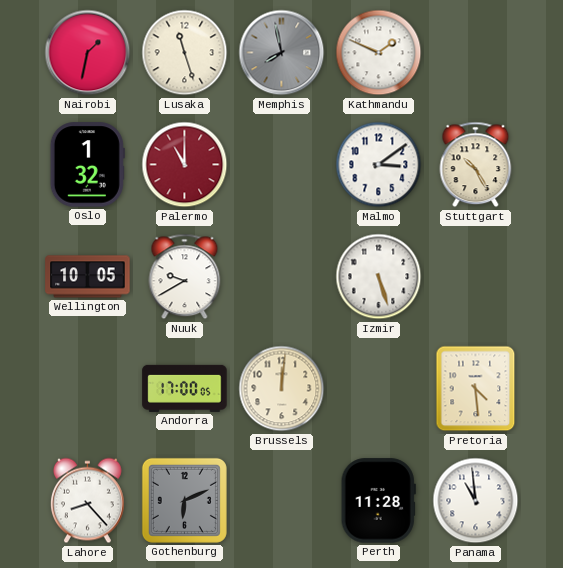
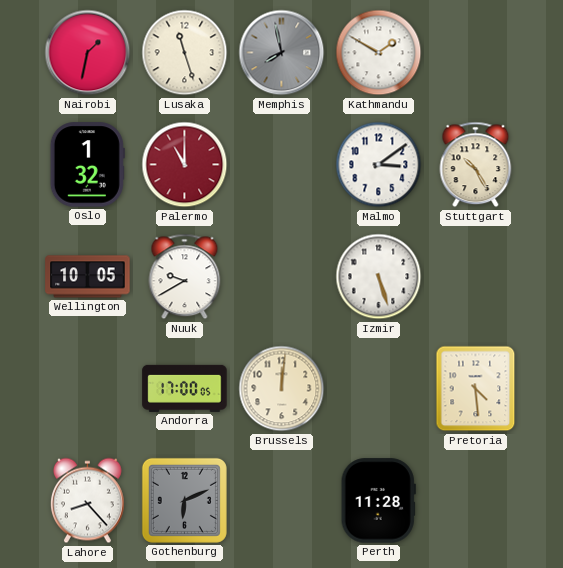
Kathmandu: 1:49 -> 1:50 (379, 53)
Panama: 10:59 -> none (476, 501)
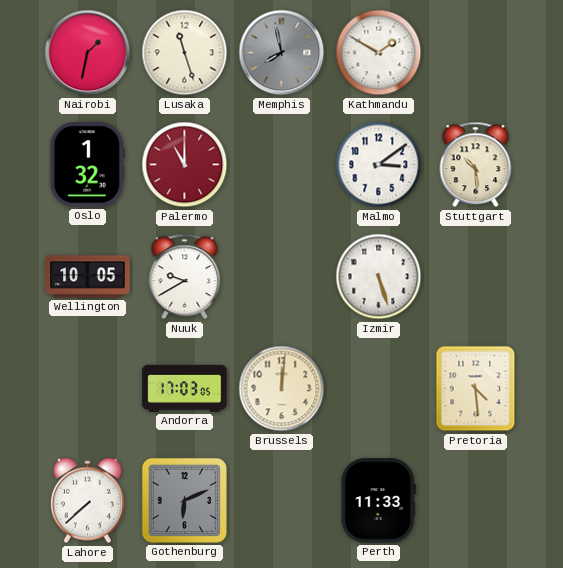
Stuttgart: 10:25 -> 10:29 (476, 165)
Andorra: 17:00 -> 17:03 (185, 388)
Lahore: 8:23 -> 7:38 (88, 501)
Perth: 11:28 -> 11:33 (378, 501)
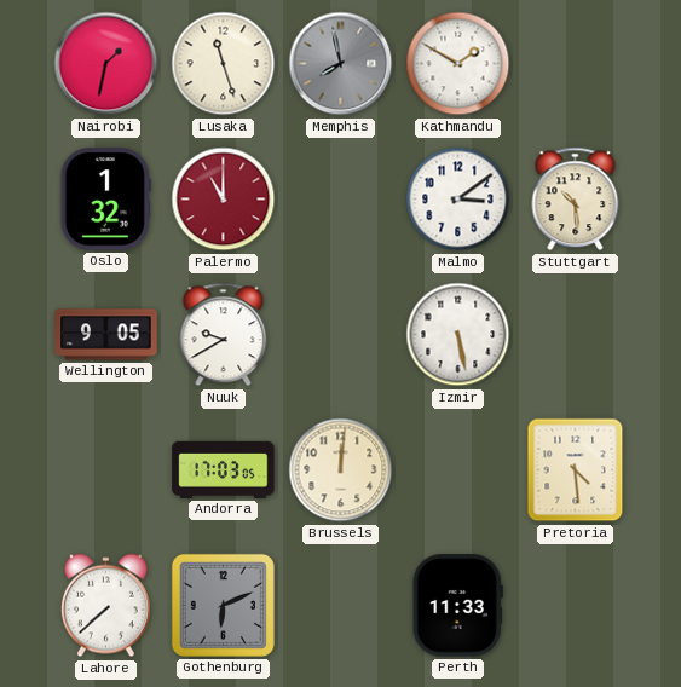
Wellington: 10:05 -> 9:05 (106, 335)
Izmir: 5:27 -> 5:28 (458, 335)
